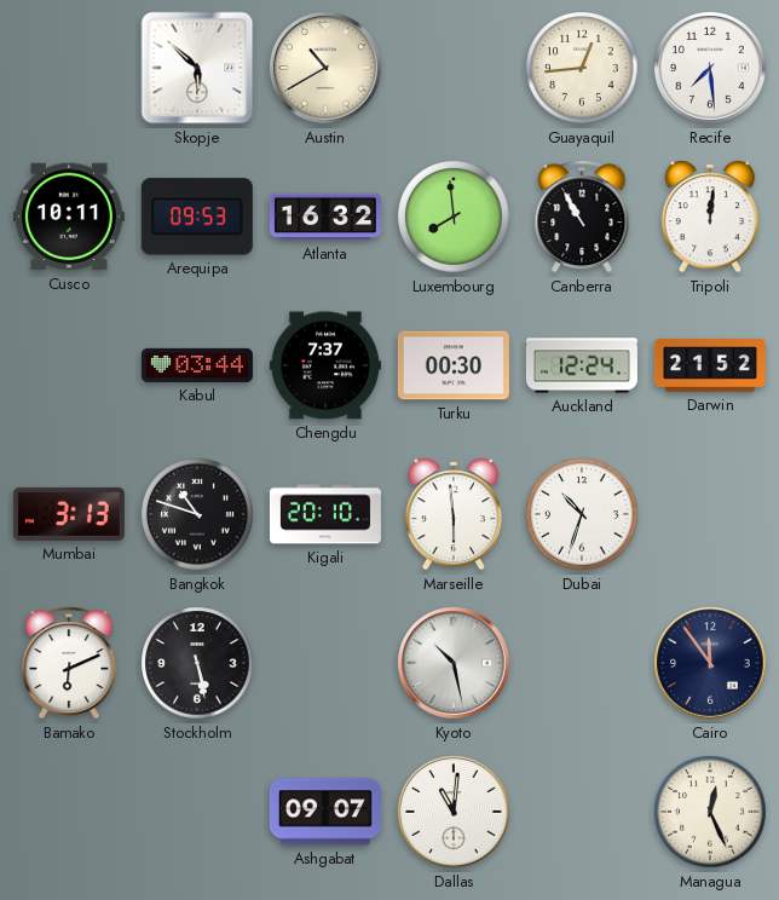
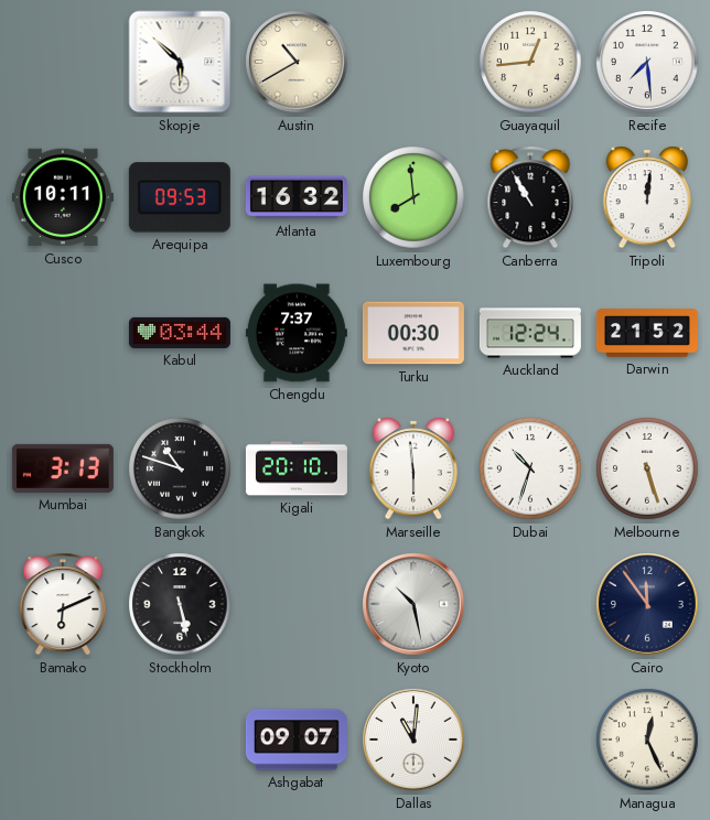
Melbourne: none -> 5:27 (647, 468)
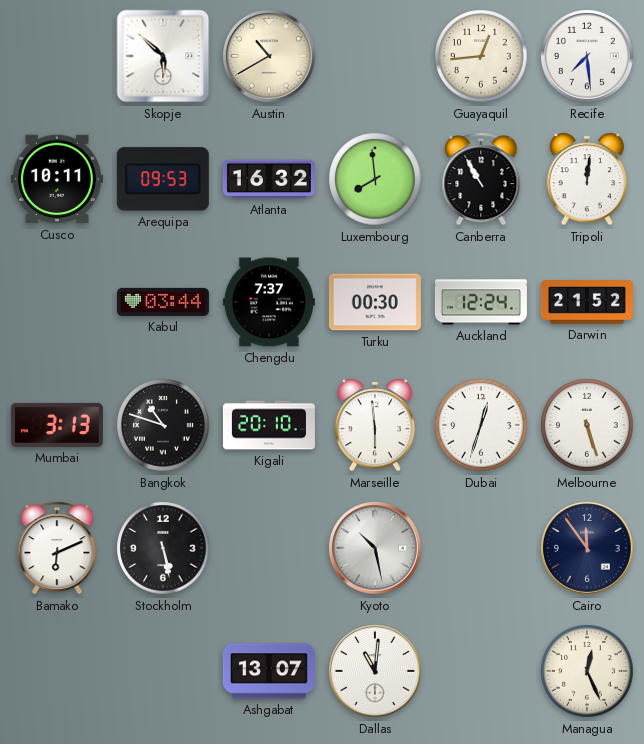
Dubai: 10:33 -> 12:33 (481, 425)
Ashgabat: 09:07 -> 13:07 (269, 671)
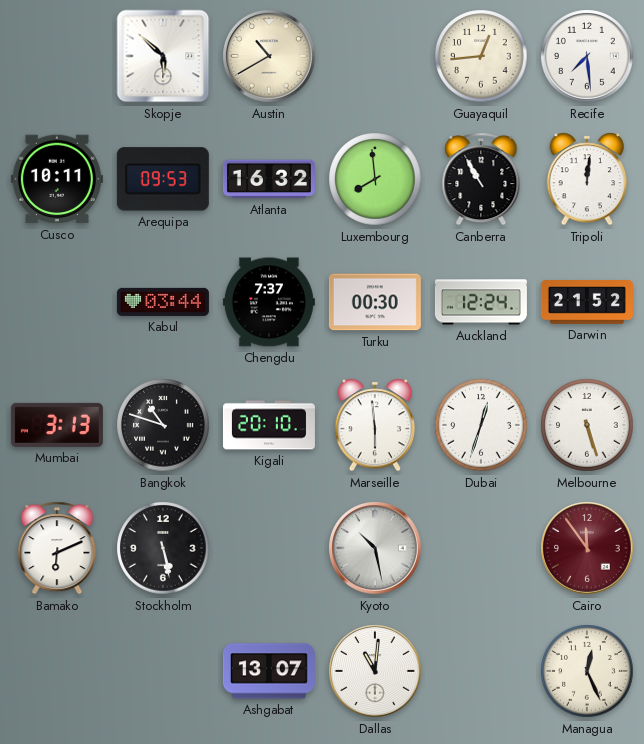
Cairo dial: navy -> burgundy (588, 549)
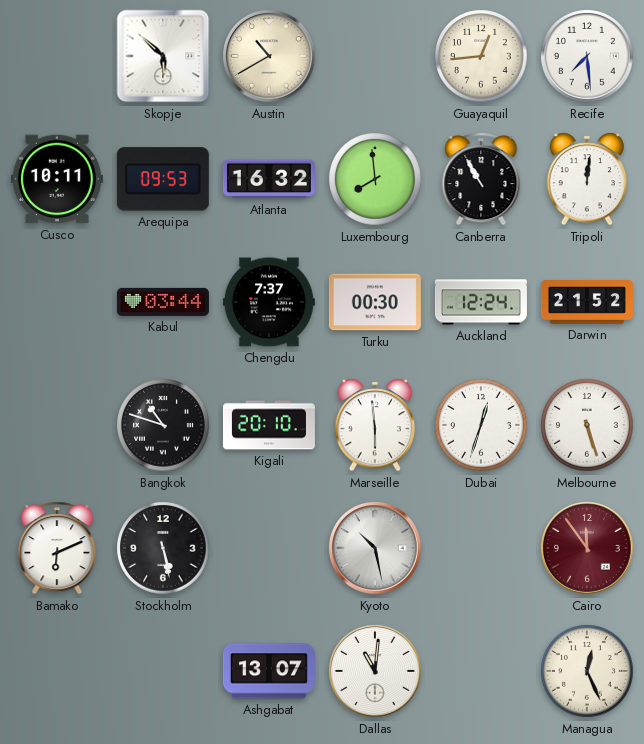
Mumbai: 3:13 -> none (57, 425)
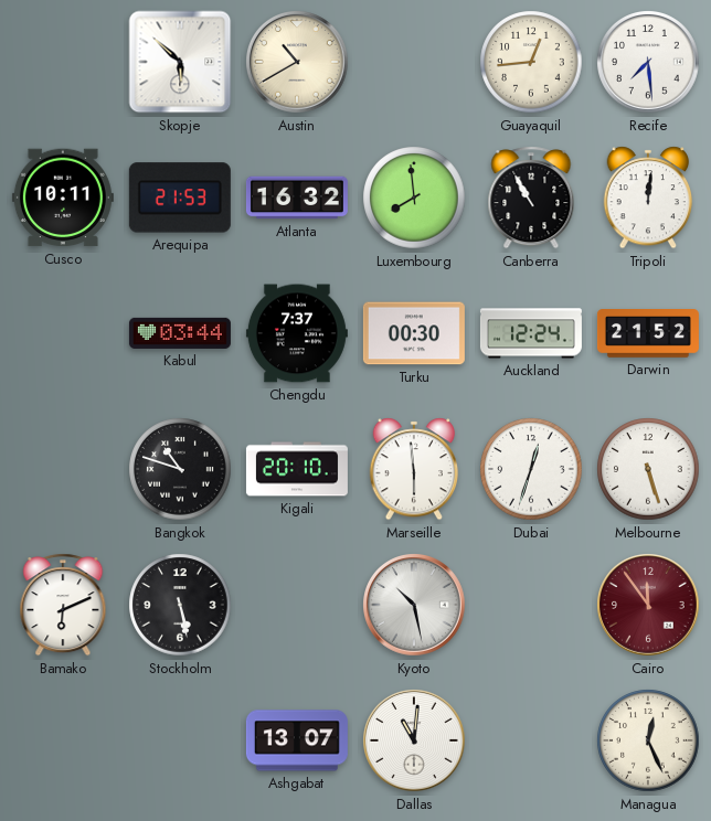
Arequipa: 09:53 -> 21:53 (180, 198)
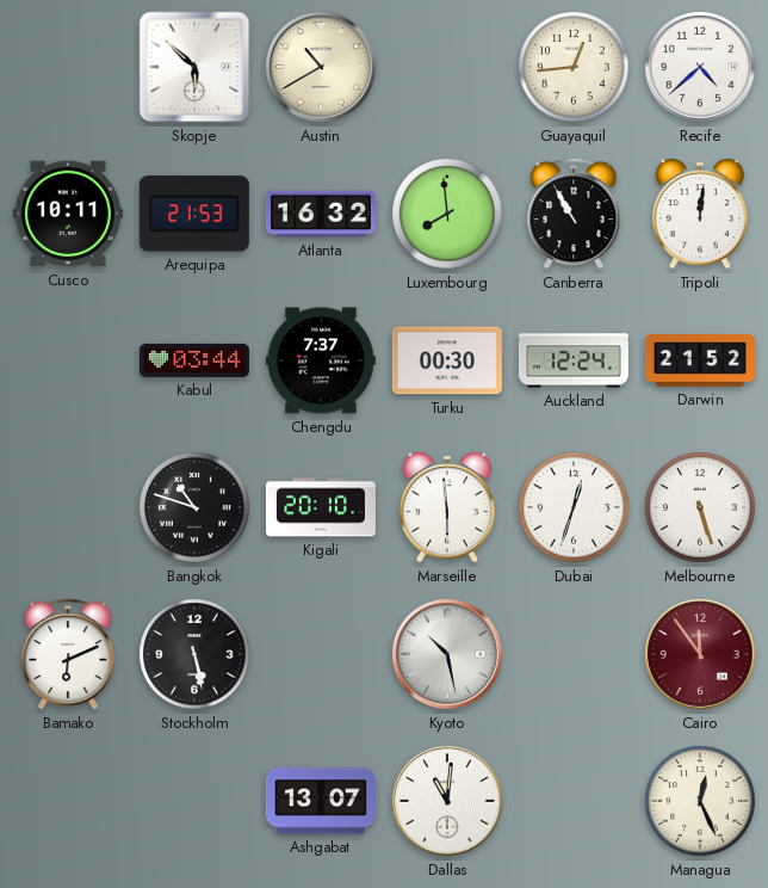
Recife: 7:29 -> 4:38 (701, 68)
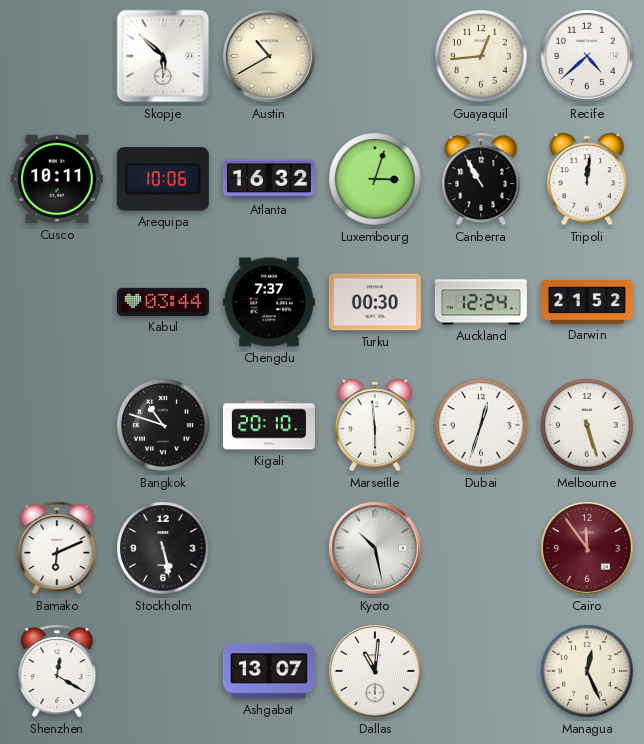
Arequipa: 21:53 -> 10:06 (163, 179)
Luxembourg: 7:59 -> 3:03 (375, 179)
Shenzhen: none -> 12:20 (57, 671)
